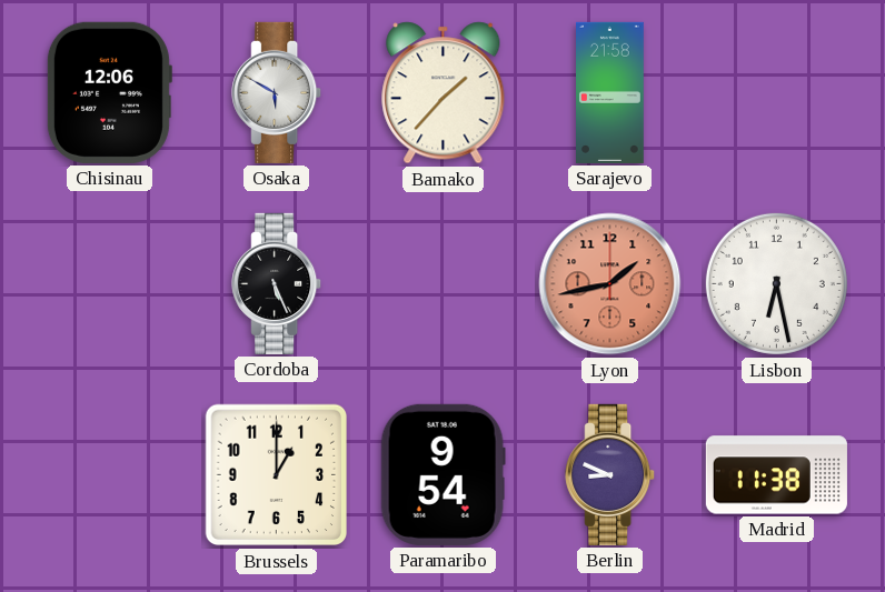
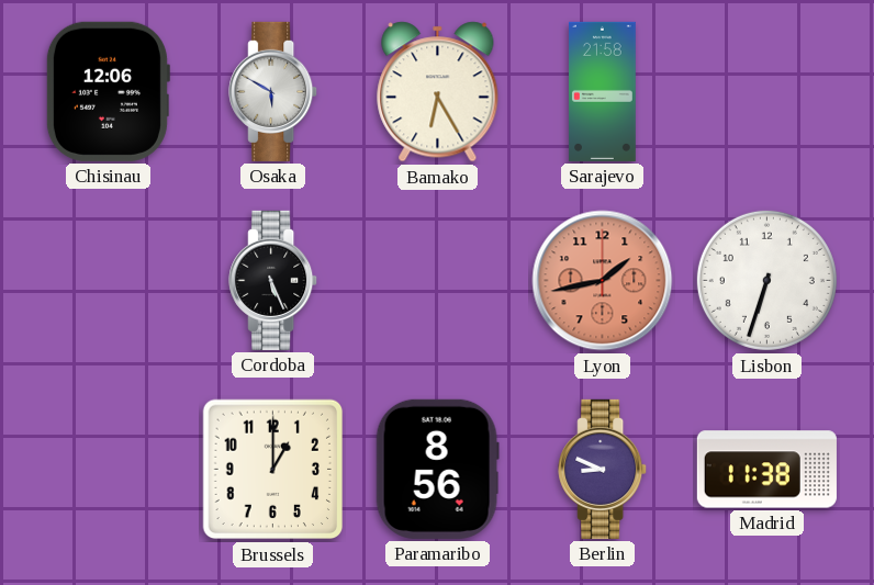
Bamako: 1:37 -> 6:25 (438, 92)
Lisbon: 6:28 -> 6:33 (766, 280)
Paramaribo: 9:54 -> 8:56 (437, 469)
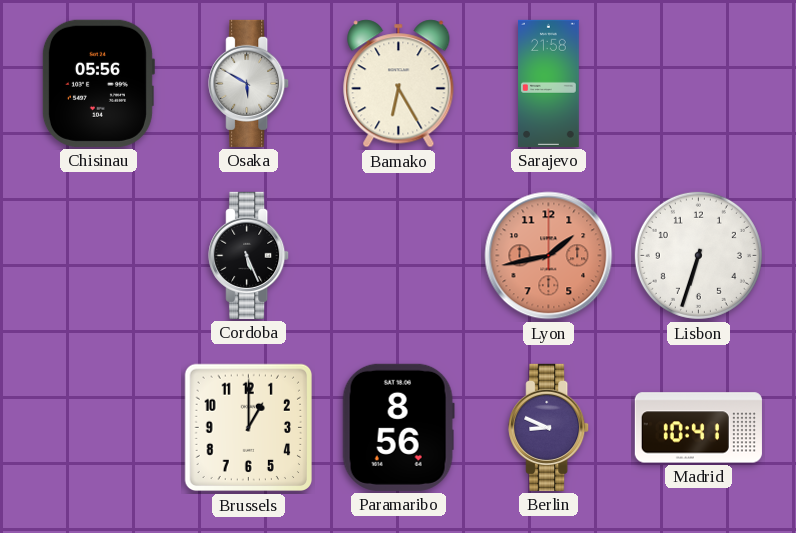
Chisinau: 12:06 -> 05:56 (98, 83)
Madrid: 11:38 -> 10:41 (698, 428)
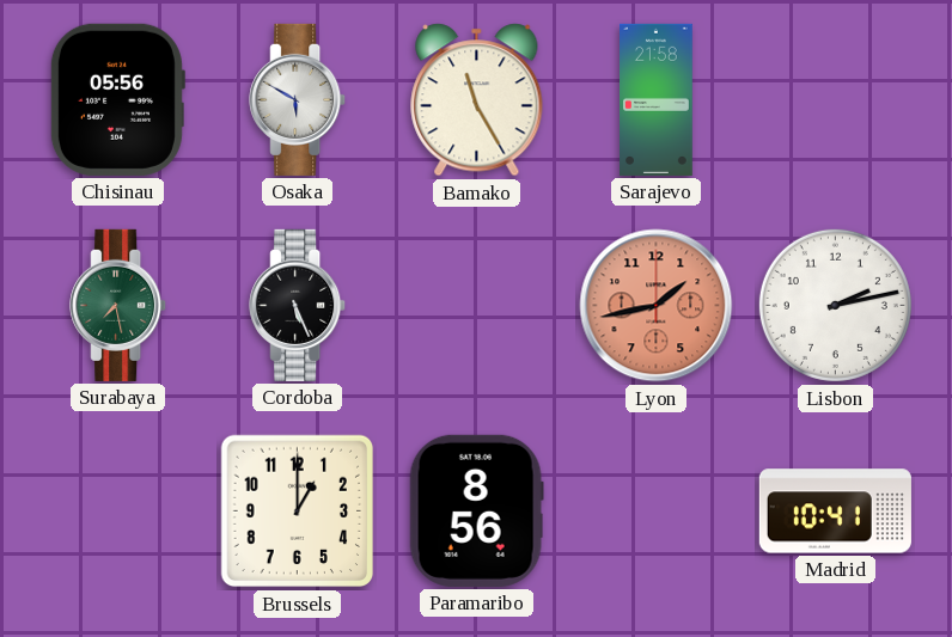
Bamako: 6:25 -> 11:25 (477, 100)
Surabaya: none -> 7:28 (118, 305)
Lisbon: 6:33 -> 2:13 (835, 305)
Berlin: 8:49 -> none (549, 427)
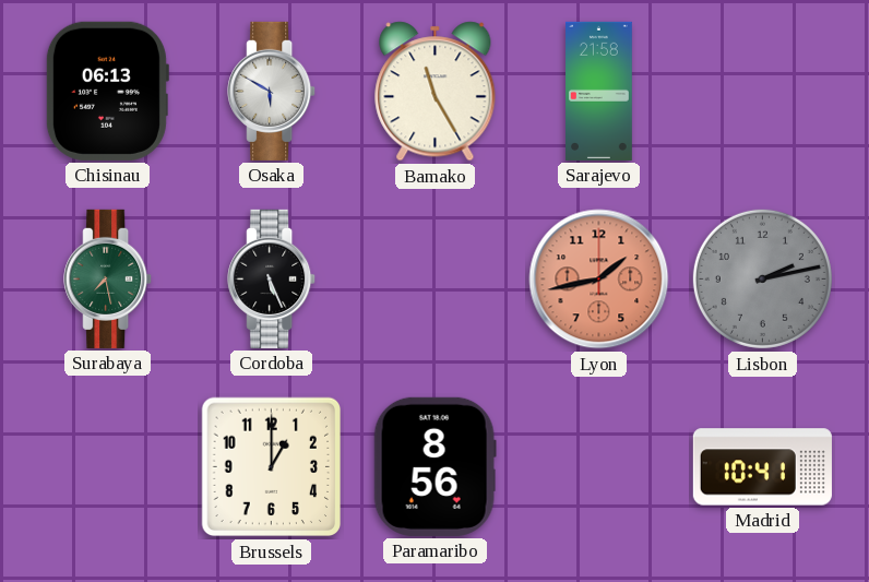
Chisinau: 05:56 -> 06:13 (107, 91)
Lisbon dial: white -> grey (762, 278)
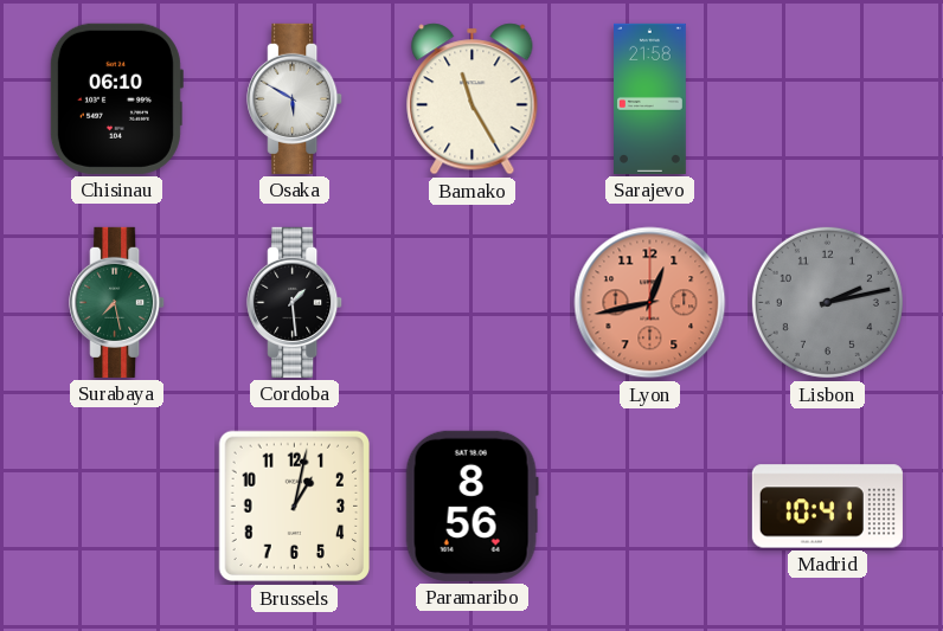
Chisinau: 06:13 -> 06:10 (116, 98)
Cordoba: 5:26 -> 1:29 (295, 302)
Lyon: 1:43 -> 12:43 (650, 303)
Brussels: 1:00 -> 1:02 (295, 507)
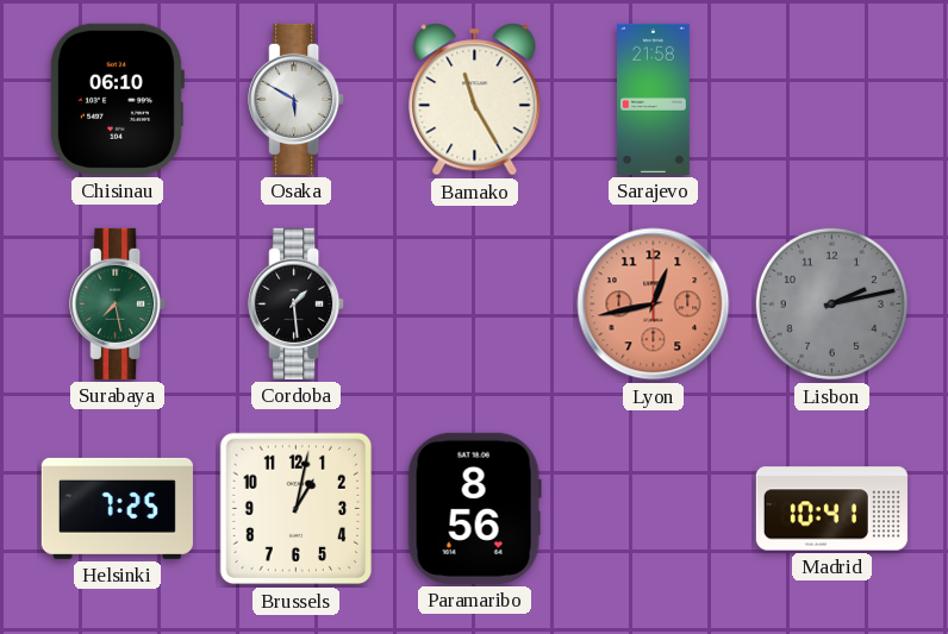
Helsinki: none -> 7:25 (117, 508)
